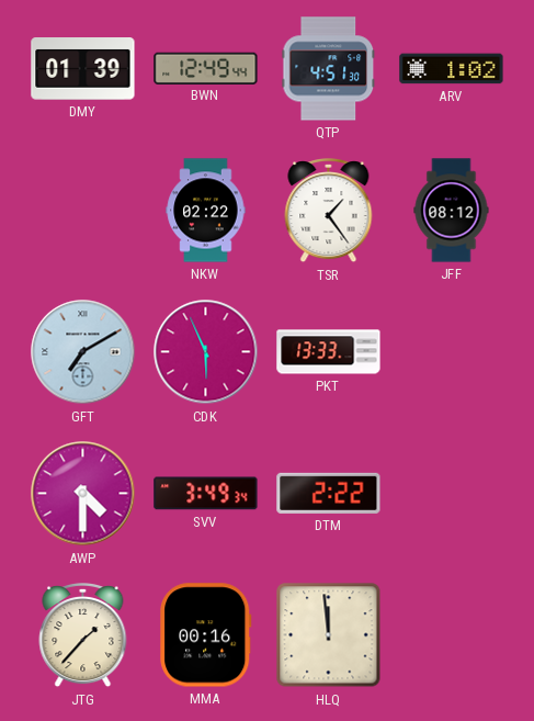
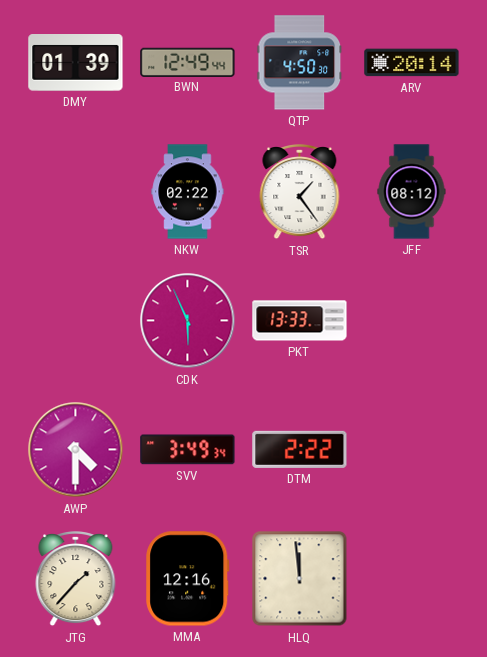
QTP: 4:51 -> 4:50 (300, 63)
ARV: 1:02 -> 20:14 (412, 63)
GFT: 7:10 -> none (83, 352)
MMA: 00:16 -> 12:16 (188, 579)
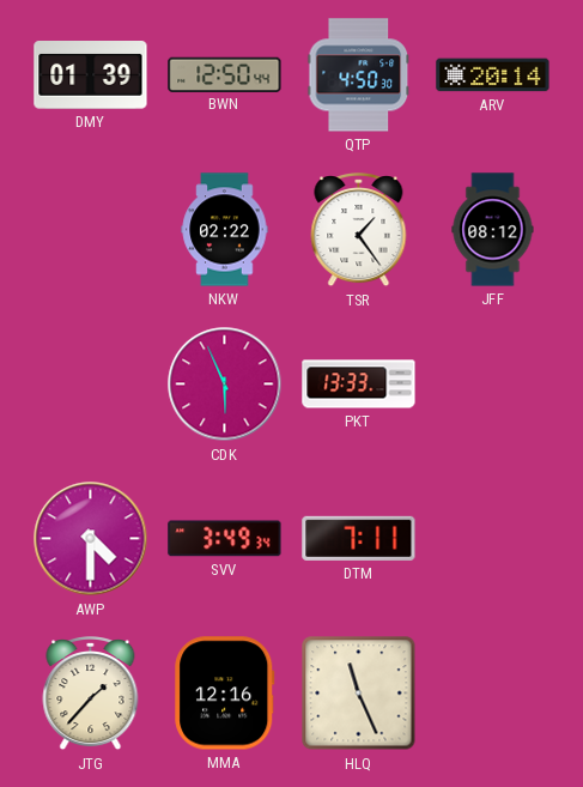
BWN: 12:49 -> 12:50 (225, 74)
DTM: 2:22 -> 7:11 (359, 538)
HLQ: 11:59 -> 11:26 (359, 694)
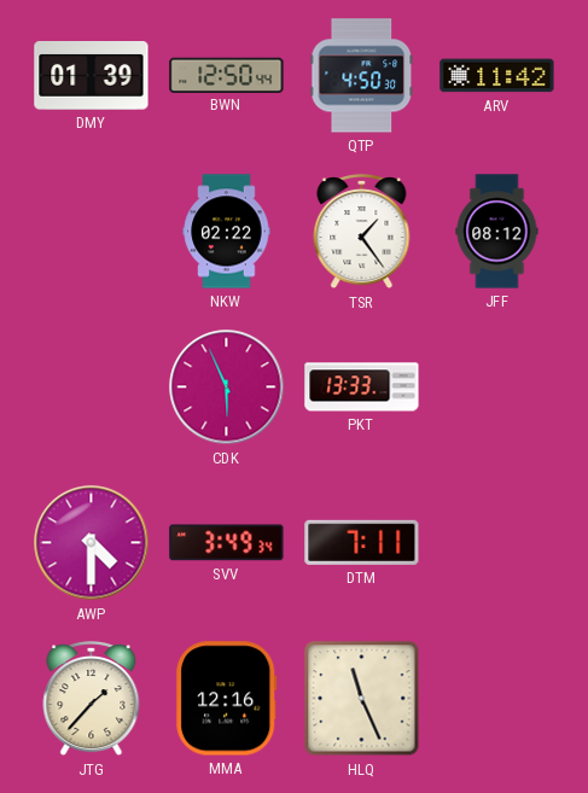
ARV: 20:14 -> 11:42 (497, 76)
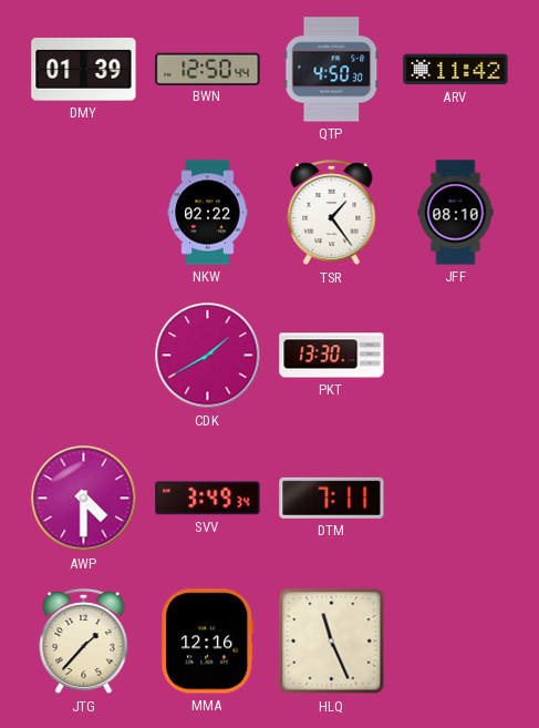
JFF: 08:12 -> 08:10 (456, 213)
CDK: 5:56 -> 1:40 (208, 356)
PKT: 13:33 -> 13:30 (332, 356)
